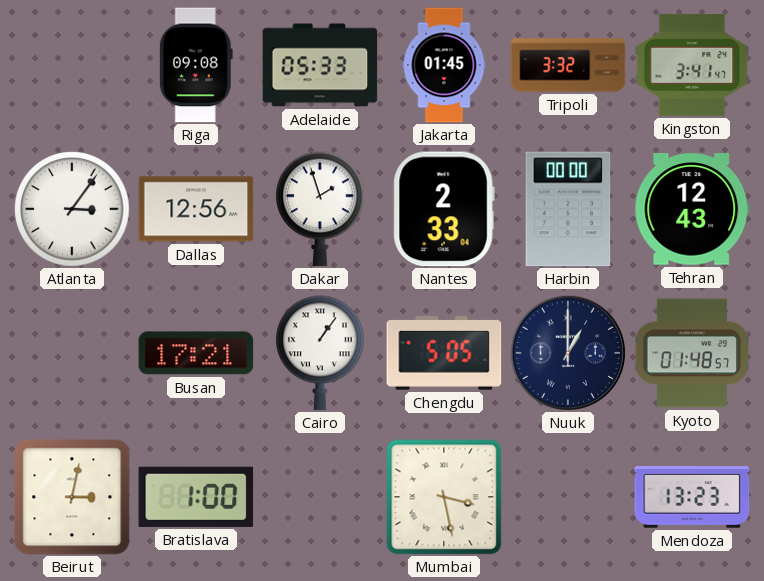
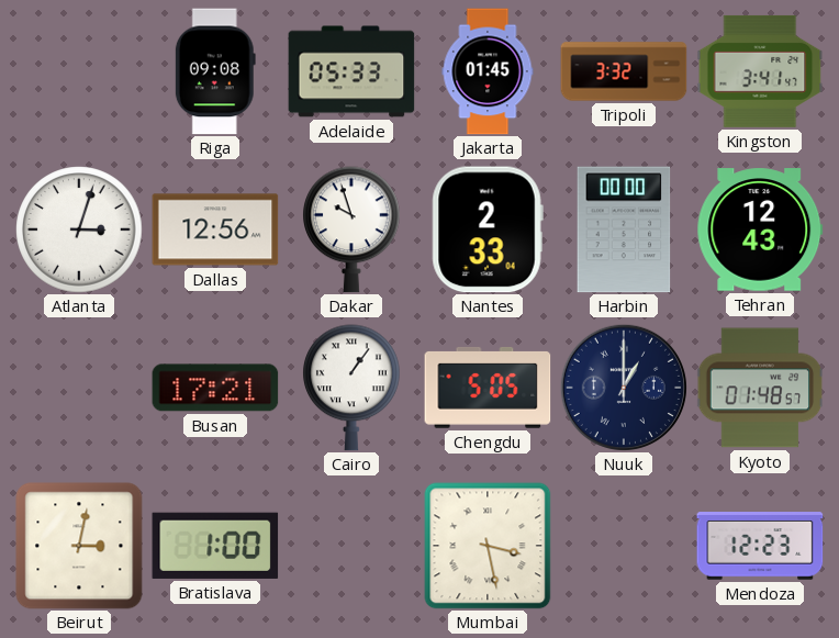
Atlanta: 3:06 -> 3:03 (79, 230)
Dakar: 1:57 -> 9:57 (353, 230)
Mendoza: 13:23 -> 12:23 (760, 546)
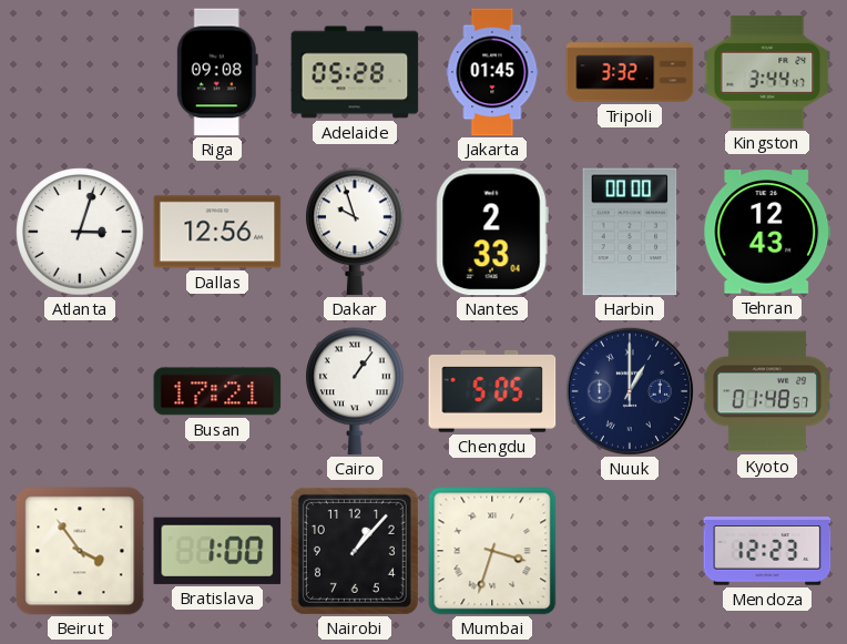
Adelaide: 05:33 -> 05:28 (355, 72)
Kingston: 3:41 -> 3:44 (767, 72)
Beirut: 3:02 -> 3:54 (80, 551)
Nairobi: none -> 1:07 (355, 551)
Mumbai: 3:28 -> 3:33 (492, 551)
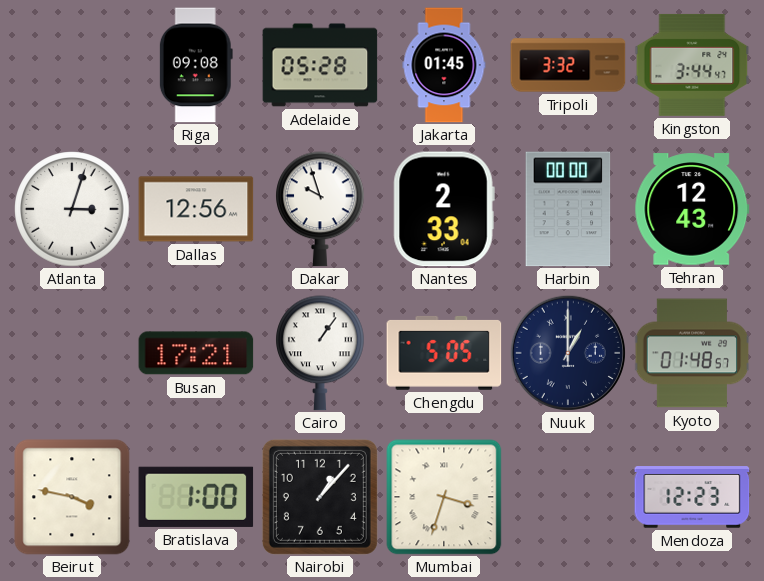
Beirut: 3:54 -> 3:47 (72, 497)
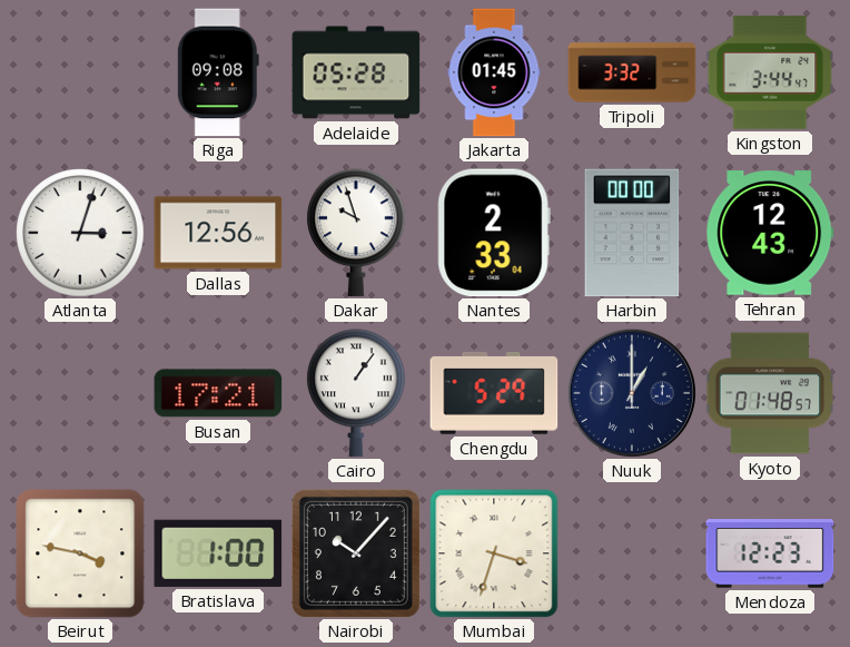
Chengdu: 5:05 -> 5:29 (494, 393)
Nairobi: 1:07 -> 10:07 (356, 553)
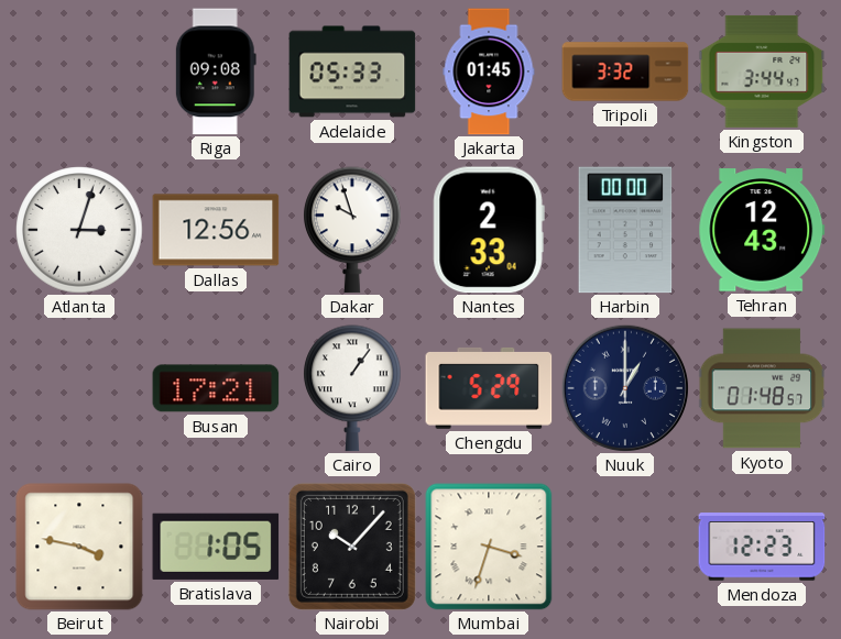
Adelaide: 05:28 -> 05:33 (352, 71)
Bratislava: 1:00 -> 1:05 (216, 547)
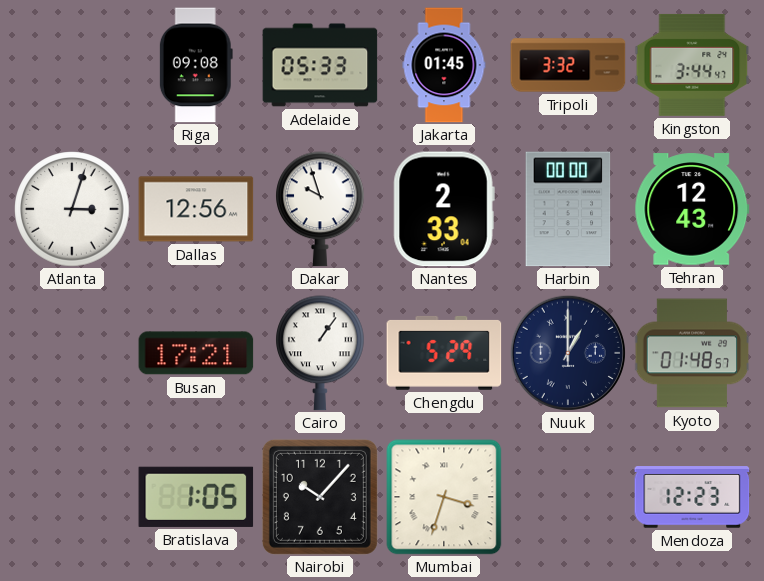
Beirut: 3:47 -> none (79, 547)
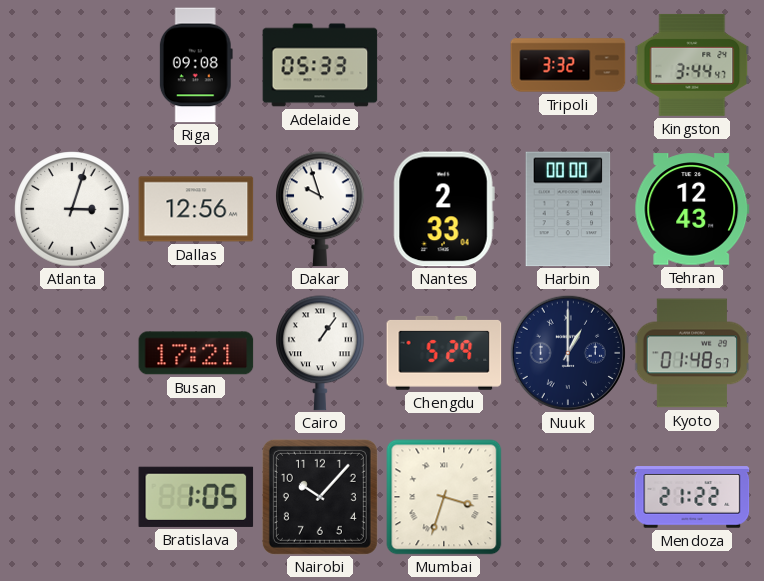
Jakarta: 01:45 -> none (444, 65)
Mendoza: 12:23 -> 21:22 (692, 497)
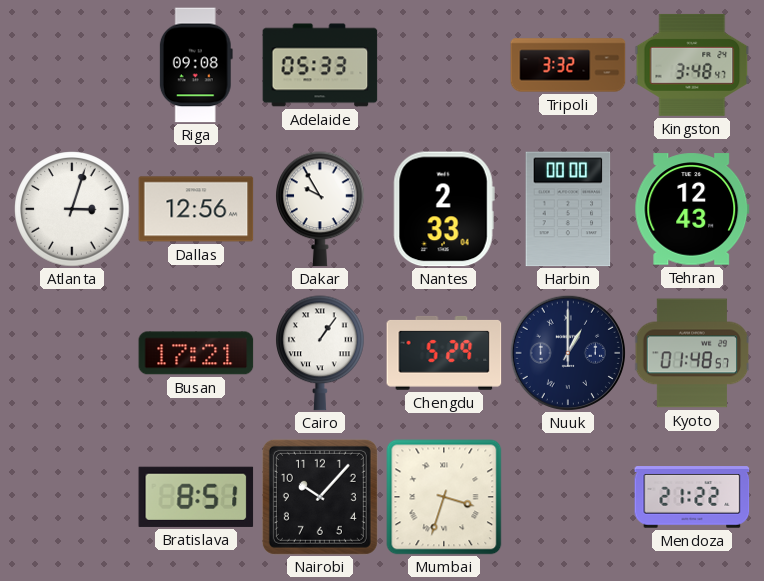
Kingston: 3:44 -> 3:48 (692, 65)
Dakar: 9:57 -> 9:55 (321, 209)
Bratislava: 1:05 -> 8:51 (196, 497)
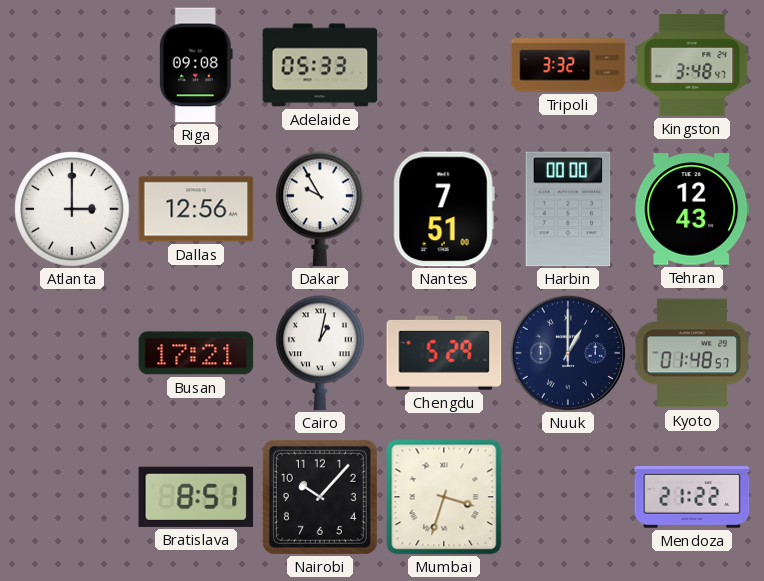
Atlanta: 3:03 -> 3:00 (72, 209)
Nantes: 2:33 -> 7:51 (444, 209)
Cairo: 1:06 -> 1:02 (321, 353)
